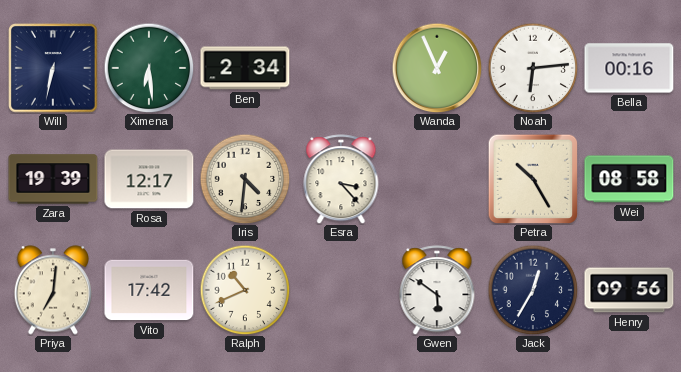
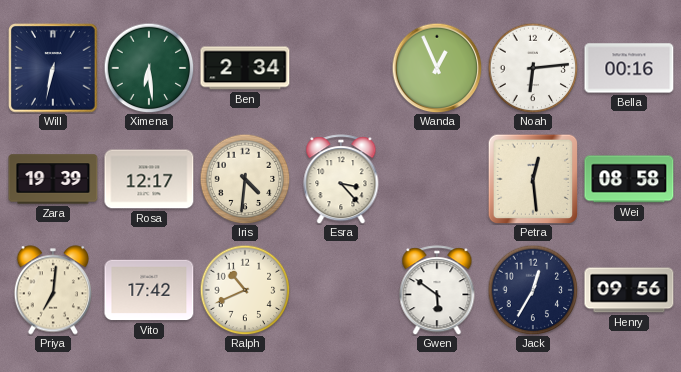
Petra: 10:25 -> 12:29 (532, 178)
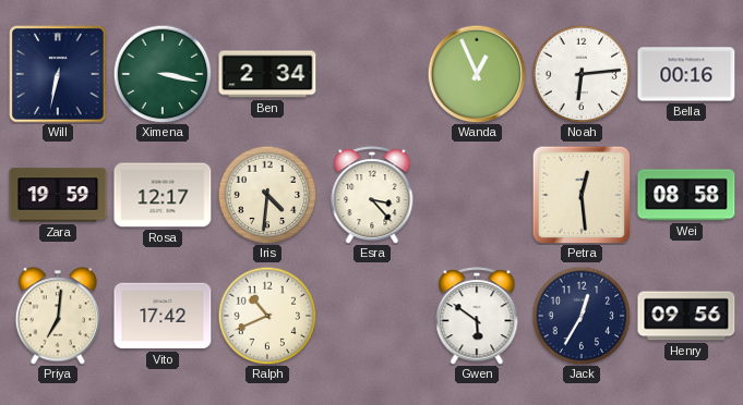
Ximena: 6:29 -> 3:17 (163, 74)
Zara: 19:39 -> 19:59 (58, 195)
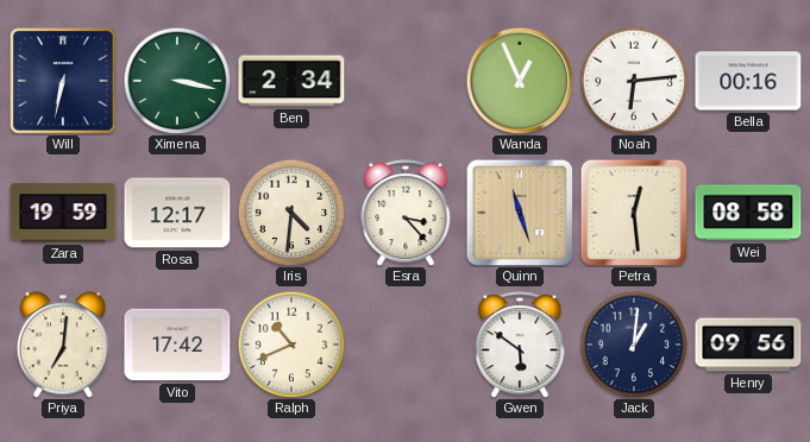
Quinn: none -> 11:27 (519, 211)
Jack: 12:35 -> 1:01 (634, 345)
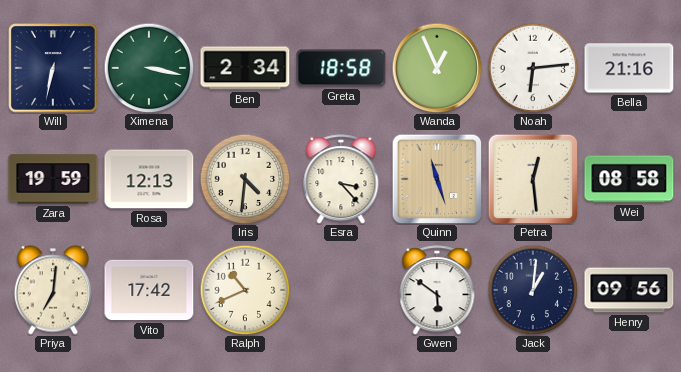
Greta: none -> 18:58 (341, 68)
Bella: 00:16 -> 21:16 (629, 68)
Rosa: 12:17 -> 12:13 (149, 179)
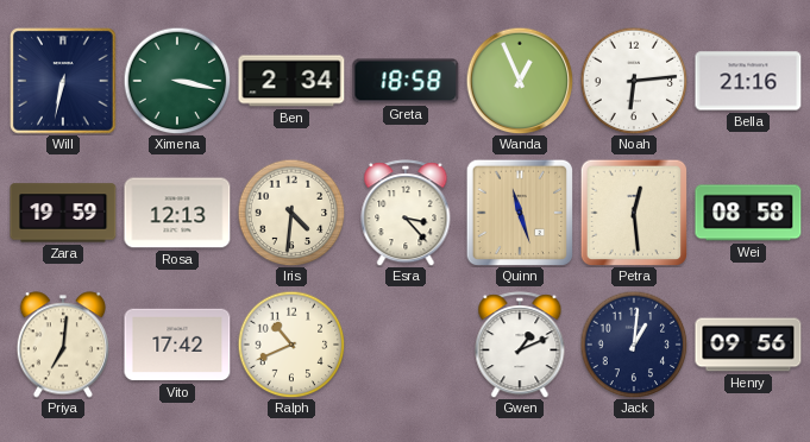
Gwen: 5:51 -> 1:11 (520, 345)
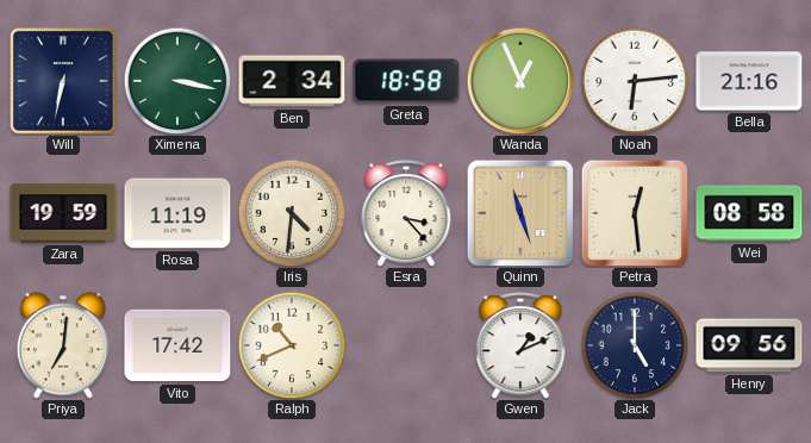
Rosa: 12:13 -> 11:19 (177, 213)
Jack: 1:01 -> 5:00 (635, 345)
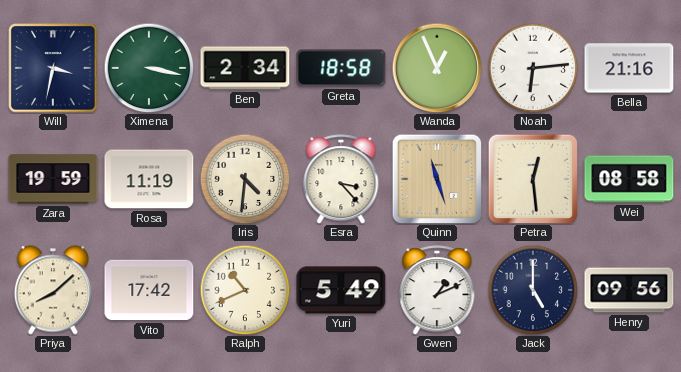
Will: 6:32 -> 3:32 (53, 68)
Priya: 7:01 -> 8:08 (52, 290)
Yuri: none -> 5:49 (341, 290)
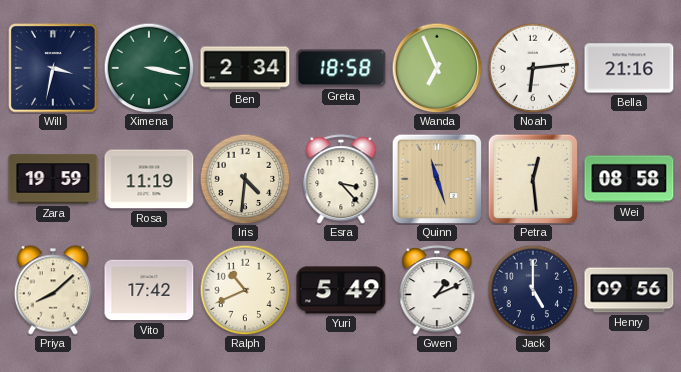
Wanda: 12:56 -> 6:56 (437, 68)
